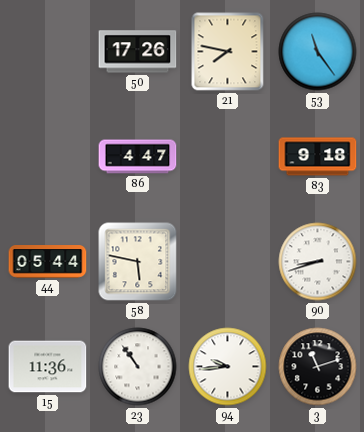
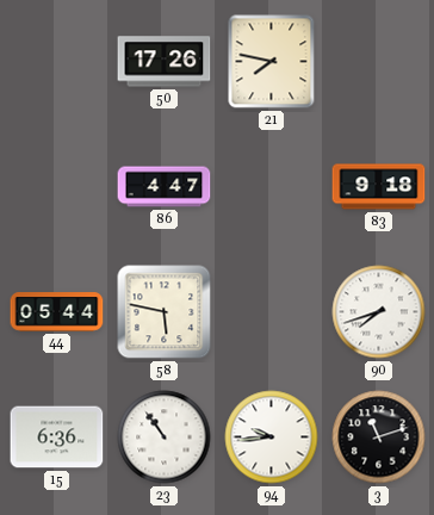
53: 11:24 -> none (318, 52)
90: 8:42 -> 7:42 (379, 312)
15: 11:36 -> 6:36 (57, 438)
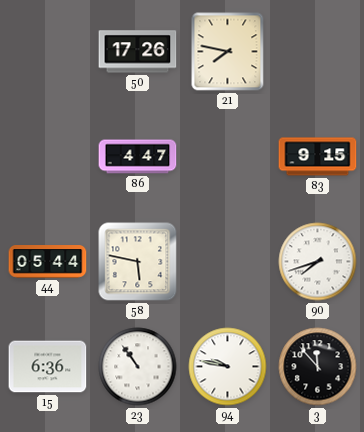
83: 9:18 -> 9:15 (318, 157)
94: 9:44 -> 9:47 (228, 367)
3: 11:12 -> 11:53 (318, 367)
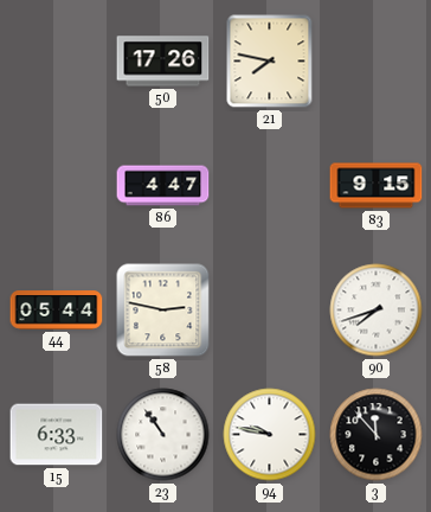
58: 5:47 -> 2:47 (163, 311)
15: 6:36 -> 6:33 (57, 435)
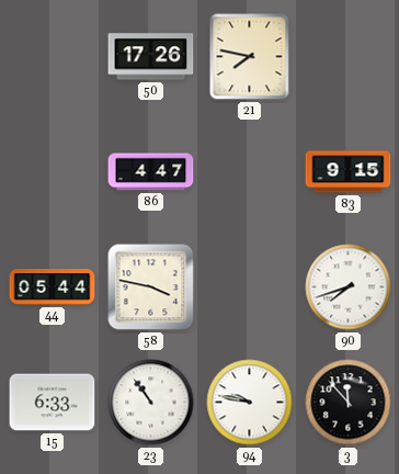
58: 2:47 -> 3:47 (151, 287)
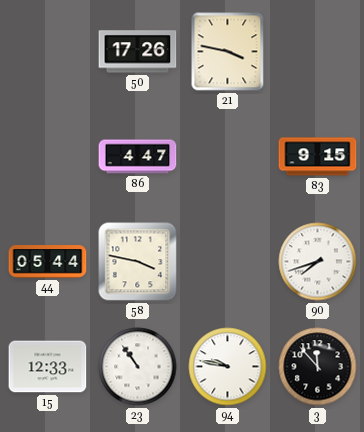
21: 7:47 -> 3:47 (228, 52)
15: 6:33 -> 12:33 (48, 367)
